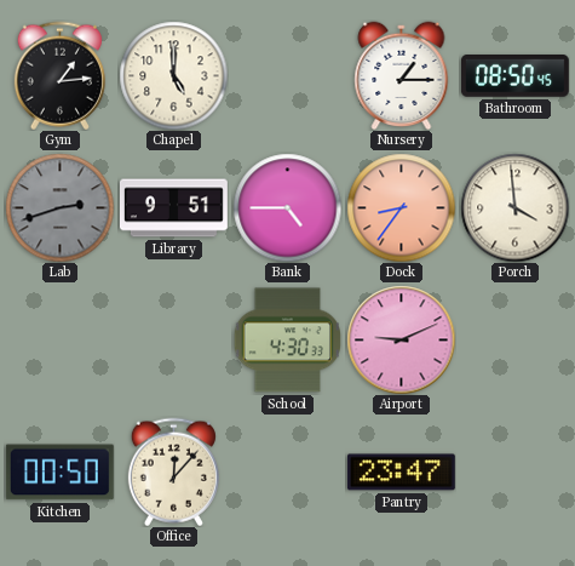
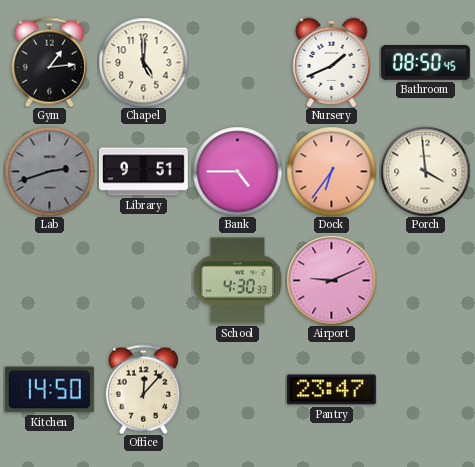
Nursery: 1:15 -> 1:41 (332, 62)
Dock: 8:36 -> 6:36 (331, 171)
Kitchen: 00:50 -> 14:50 (49, 390)
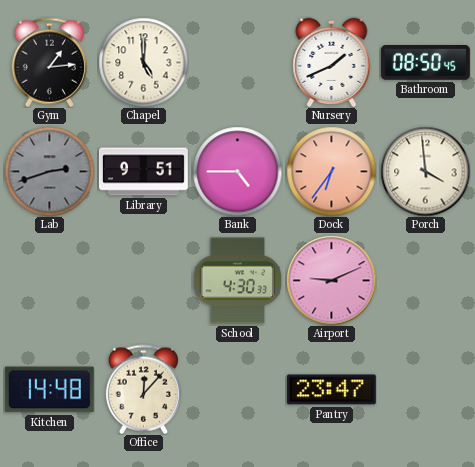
Kitchen: 14:50 -> 14:48 (49, 390)
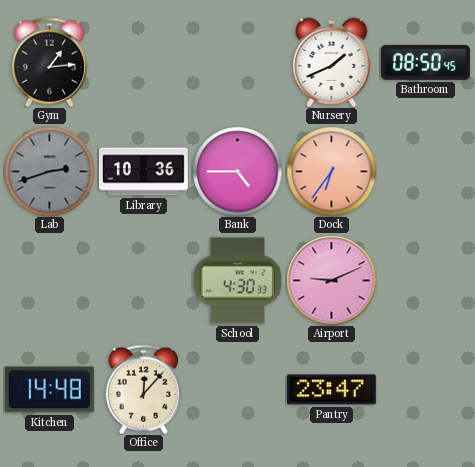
Chapel: 5:00 -> none (143, 62)
Library: 9:51 -> 10:36 (143, 172)
Porch: 3:59 -> none (425, 171)
